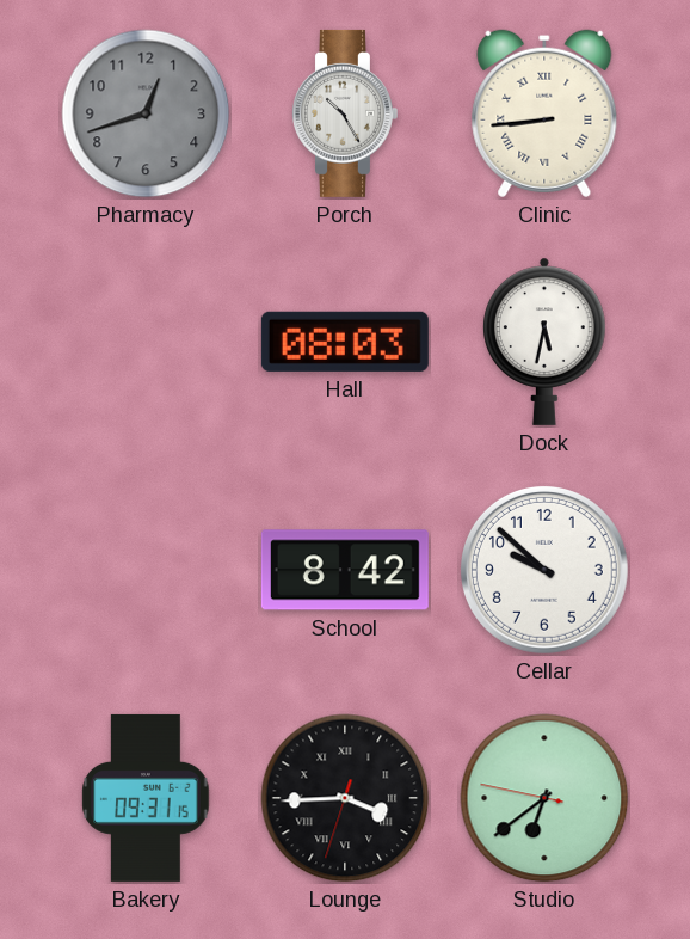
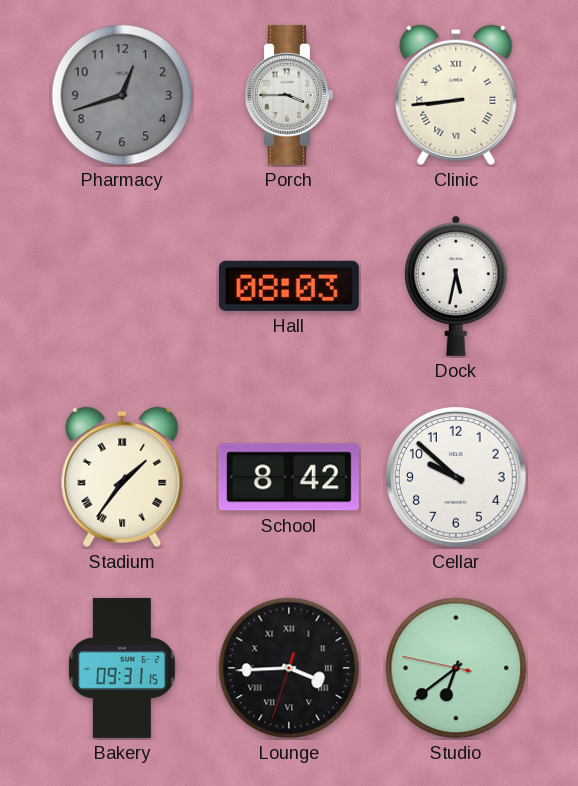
Porch: 10:25 -> 3:45 (288, 95)
Stadium: none -> 1:36 (122, 477)
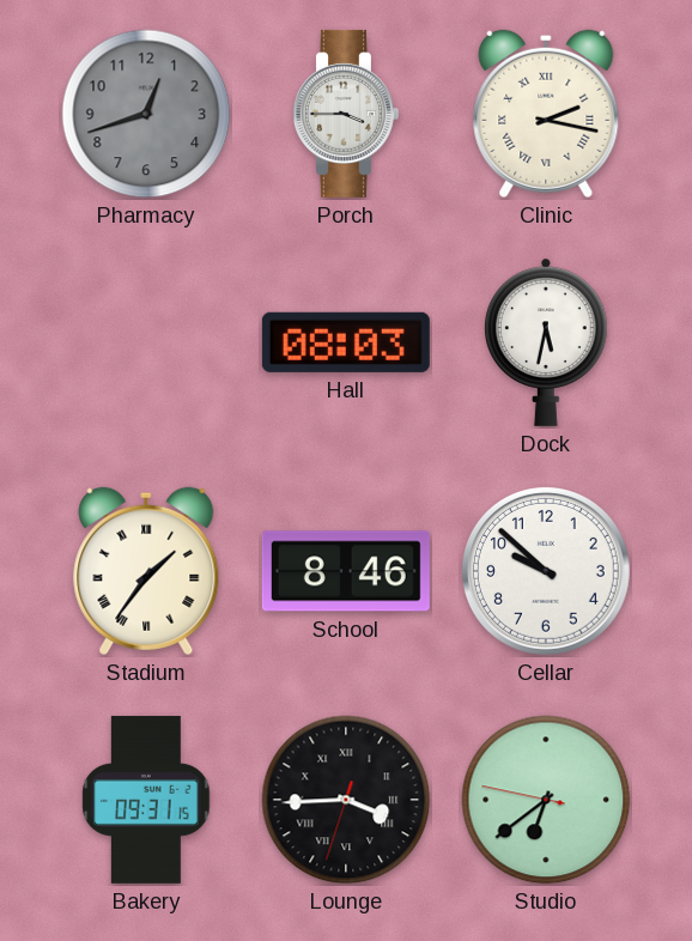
Clinic: 8:44 -> 2:17 (546, 114)
School: 8:42 -> 8:46 (346, 571)
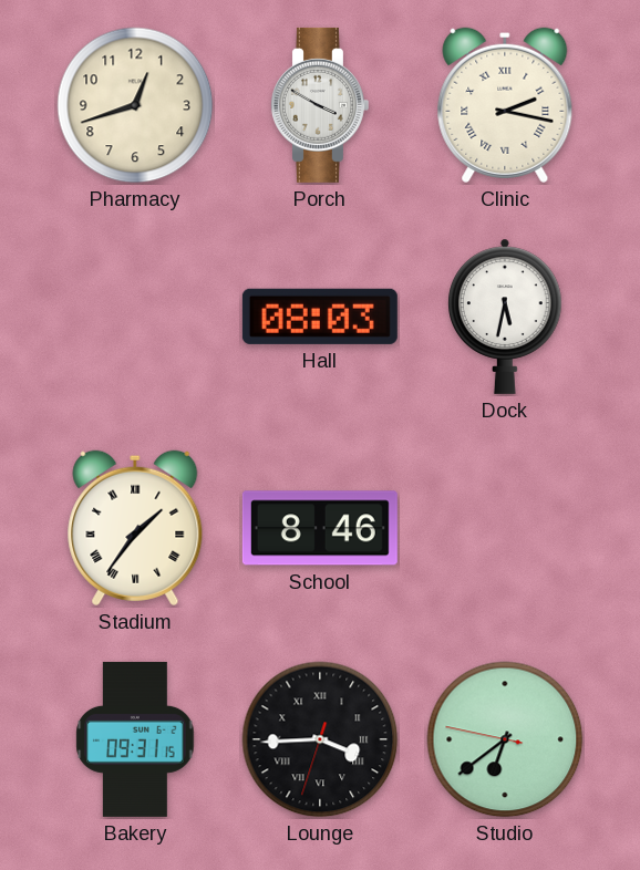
Pharmacy dial: grey -> cream (135, 105)
Porch: 3:45 -> 3:50 (319, 105)
Cellar: 9:52 -> none (546, 571)
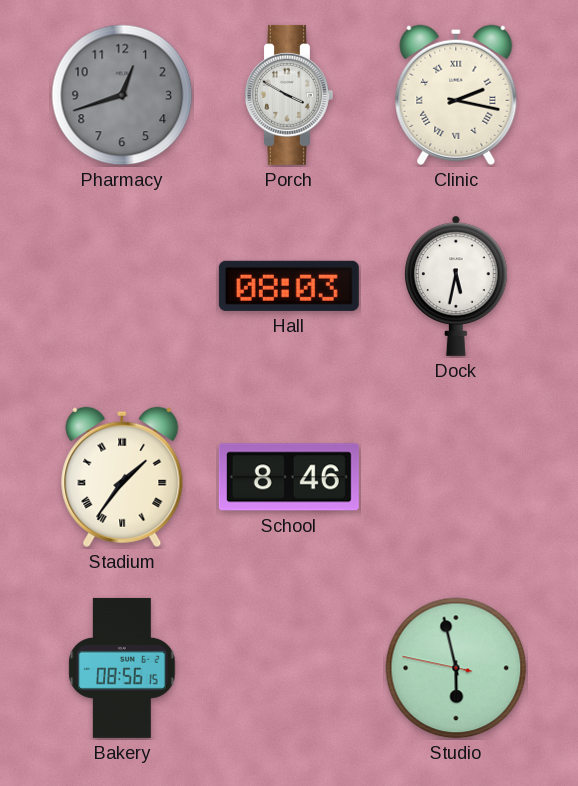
Pharmacy dial: cream -> grey (122, 95)
Bakery: 09:31 -> 08:56 (122, 668)
Lounge: 3:44 -> none (320, 739)
Studio: 6:38 -> 5:57 (456, 668)
